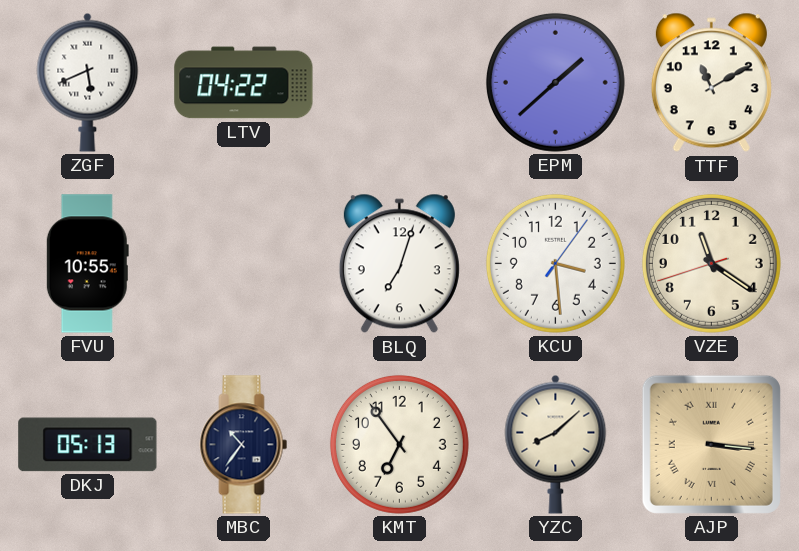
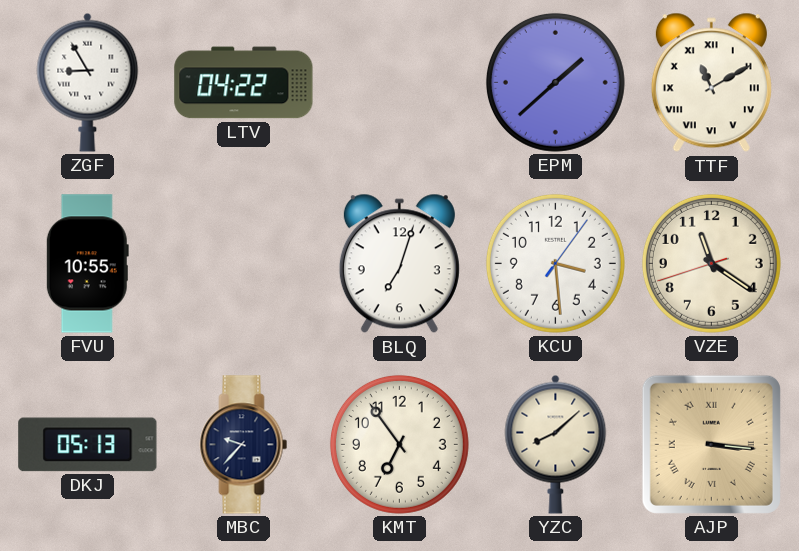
ZGF: 5:41 -> 8:55 (88, 82)
TTF numerals: Arabic -> Roman (711, 83)
MBC: 10:36 -> 9:37 (244, 445)
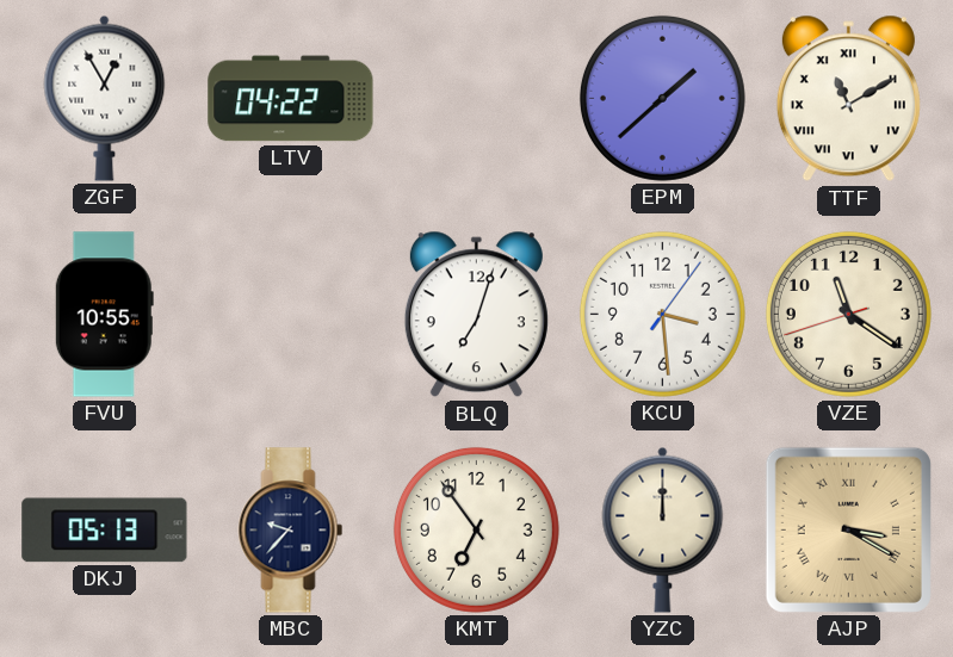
ZGF: 8:55 -> 12:55 (105, 98)
YZC: 8:08 -> 12:00 (663, 529)
AJP: 3:16 -> 3:20 (848, 529)
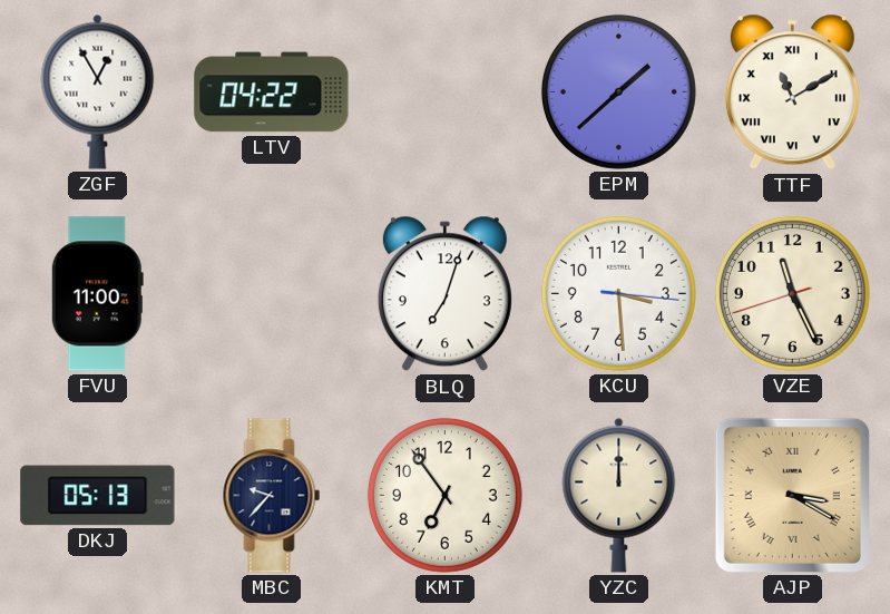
FVU: 10:55 -> 11:00 (97, 294)
KCU: 3:29:06 -> 3:29:16 (618, 293)
VZE: 11:20 -> 11:25 (792, 293)
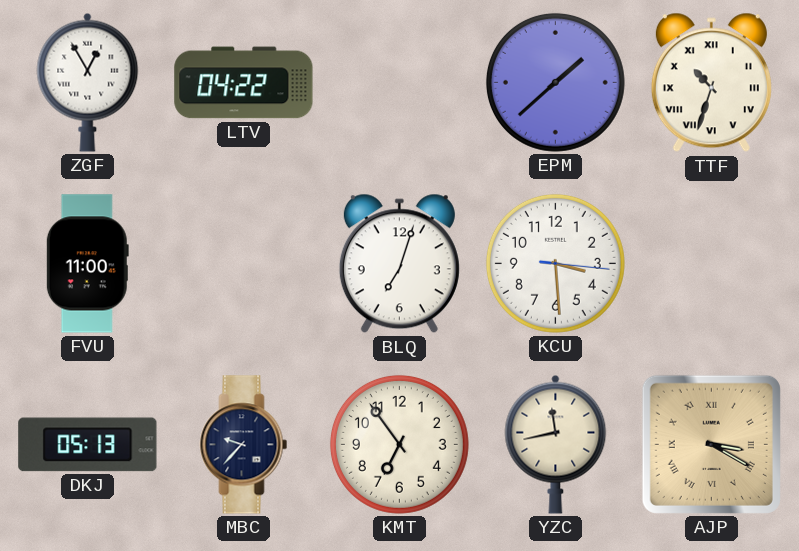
TTF: 11:10 -> 10:33 (711, 83)
VZE: 11:25 -> none (792, 293)
YZC: 12:00 -> 11:43 (556, 444)
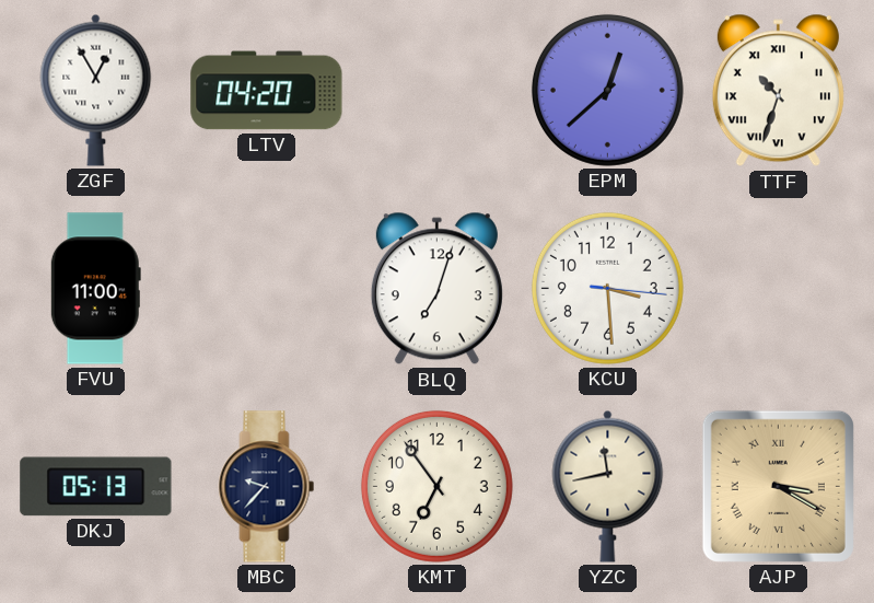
LTV: 04:22 -> 04:20 (267, 91)
EPM: 1:38 -> 12:38 (607, 90)
